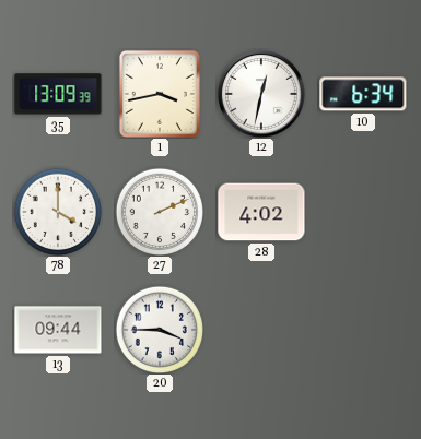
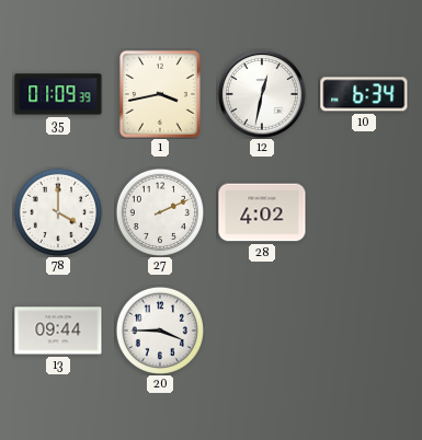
35: 13:09 -> 01:09 (58, 94)
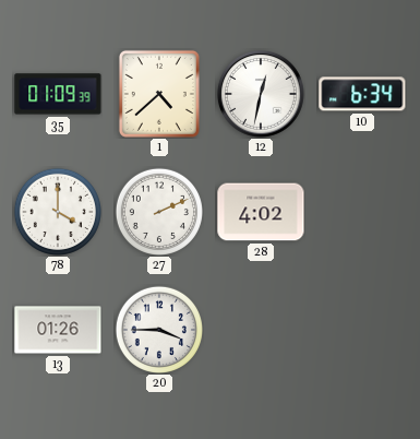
1: 3:43 -> 4:38 (159, 94)
13: 09:44 -> 01:26 (58, 330)
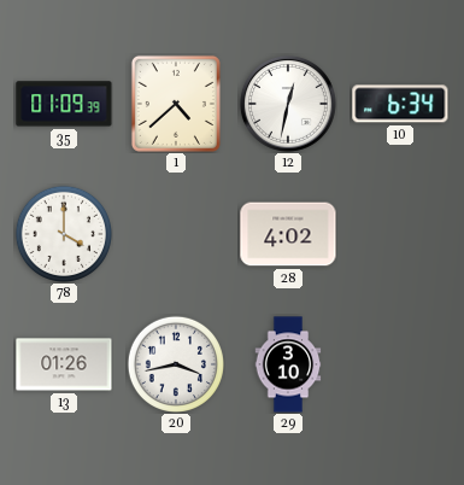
27: 2:11 -> none (158, 211)
20: 3:45 -> 3:43 (175, 363)
29: none -> 3:10 (288, 364)
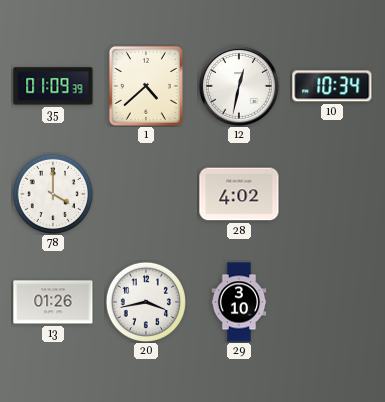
10: 6:34 -> 10:34 (332, 86)
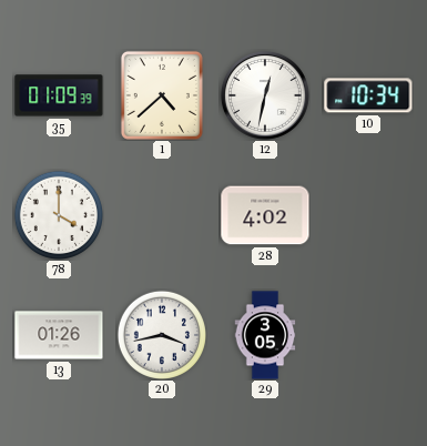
29: 3:10 -> 3:05 (265, 335)
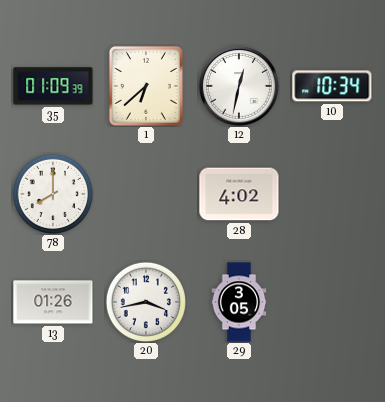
1: 4:38 -> 6:38 (146, 86)
78: 4:00 -> 8:00 (52, 193)
